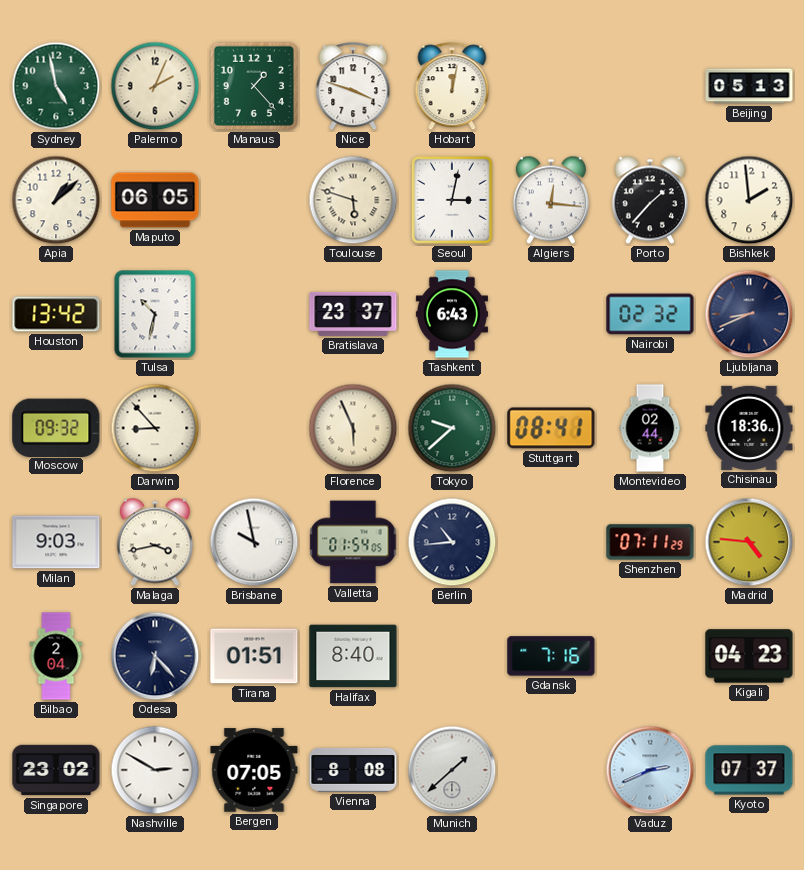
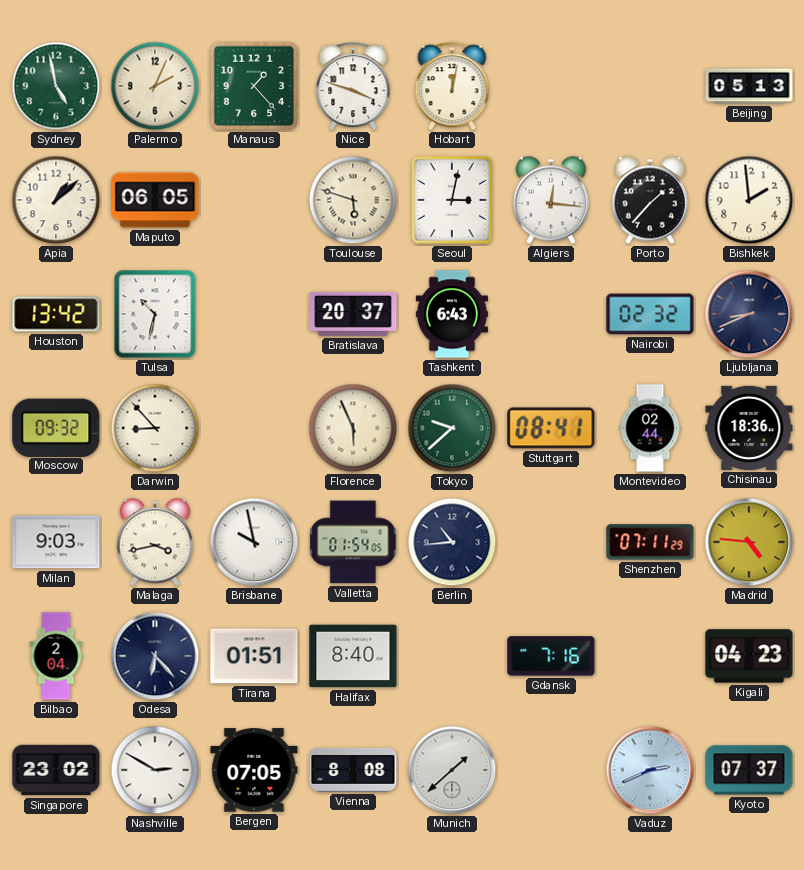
Bratislava: 23:37 -> 20:37 (353, 314)
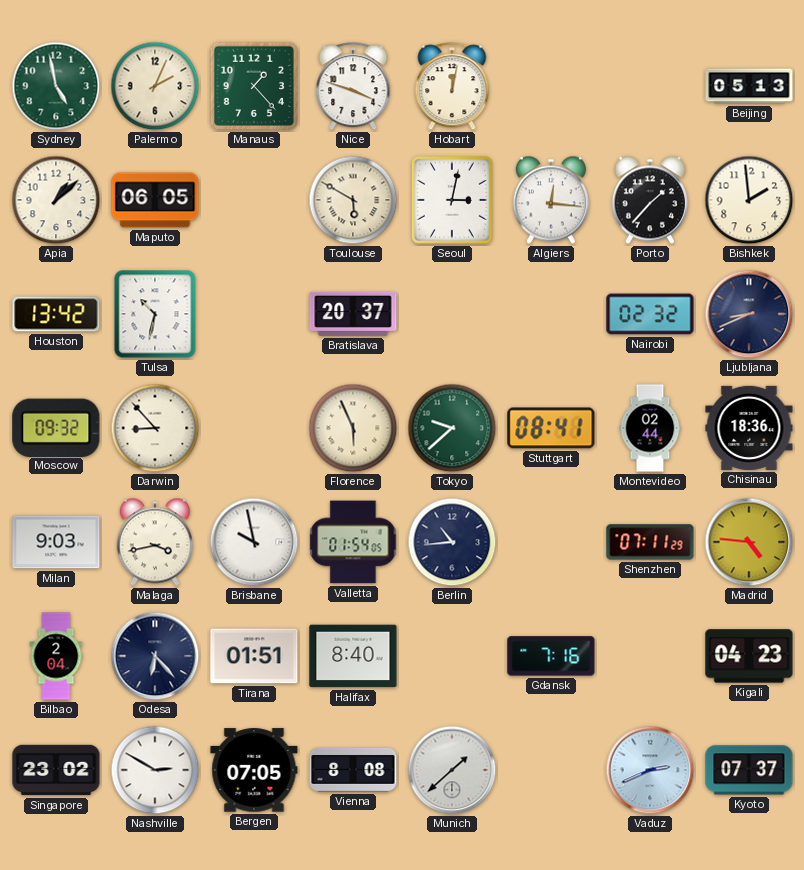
Toulouse: 5:48 -> 5:50 (353, 200)
Tashkent: 6:43 -> none (452, 314)
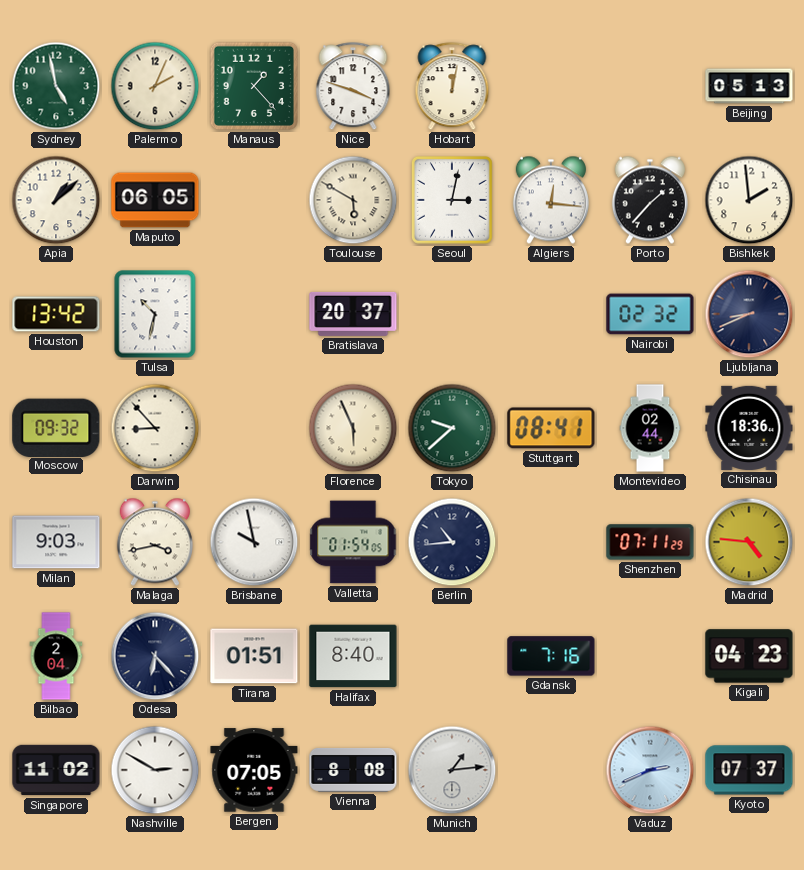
Singapore: 23:02 -> 11:02 (56, 770)
Munich: 1:38 -> 1:14 (452, 770)
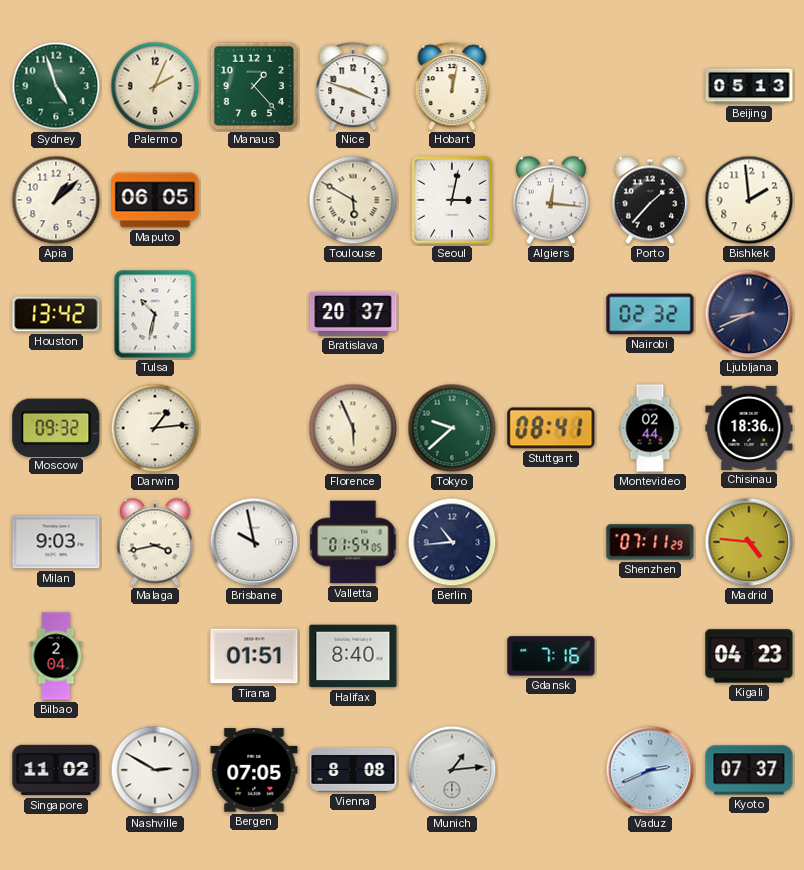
Sydney: 4:58 -> 4:57 (56, 86)
Darwin: 8:53 -> 1:14 (155, 428)
Odesa: 6:23 -> none (155, 656)
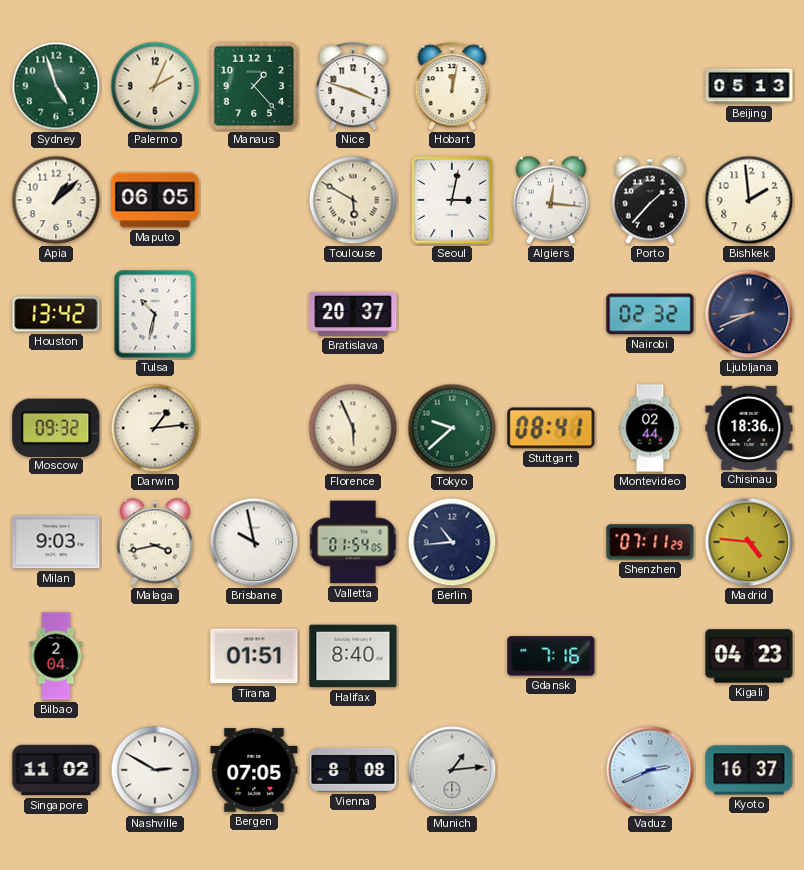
Kyoto: 07:37 -> 16:37 (749, 770)
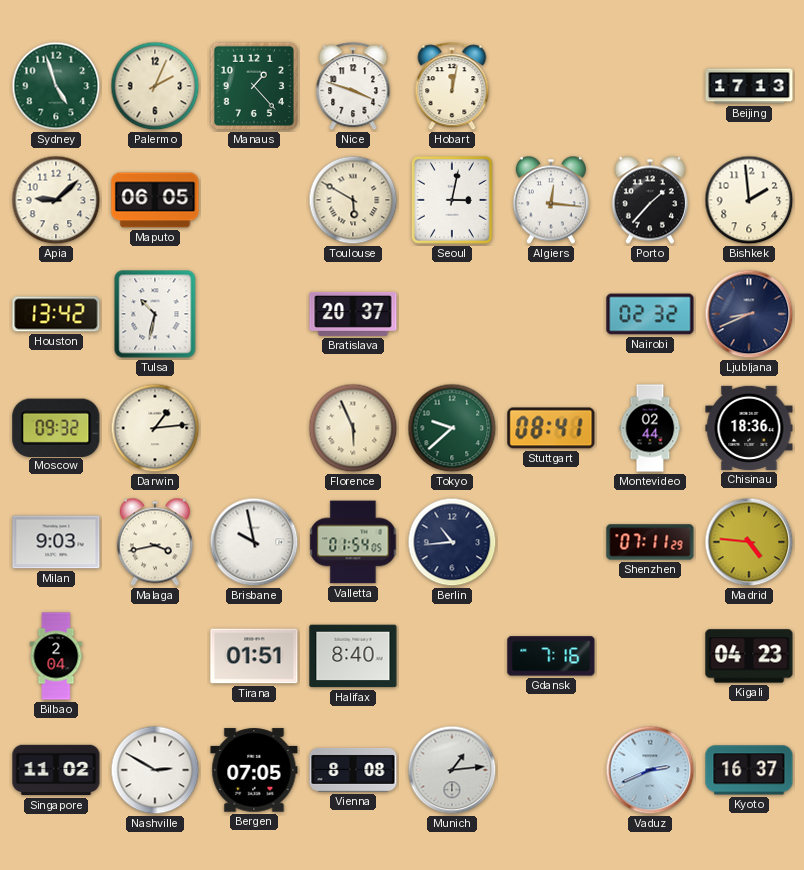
Beijing: 05:13 -> 17:13 (749, 86)
Apia: 1:08 -> 9:08 (56, 200)
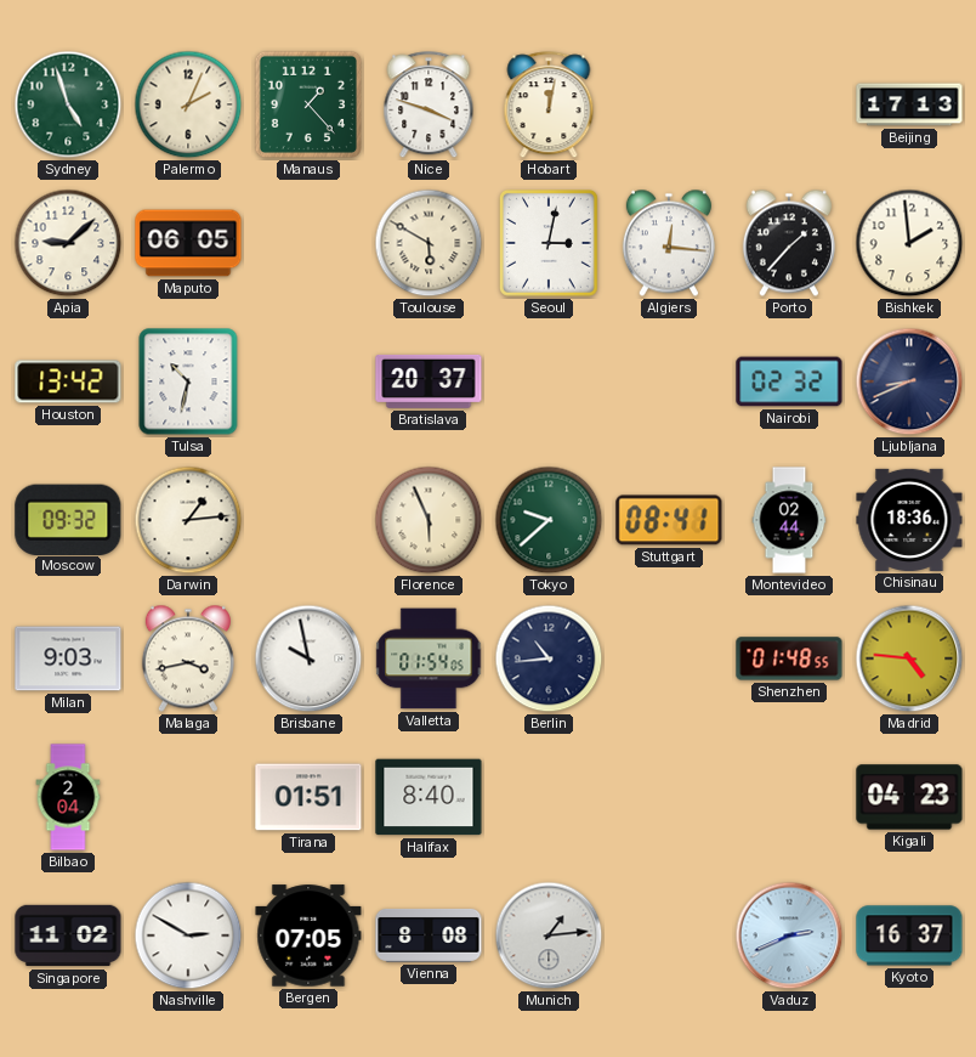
Shenzhen: 07:11 -> 01:48 (789, 658)
Gdansk: 7:16 -> none (551, 656)
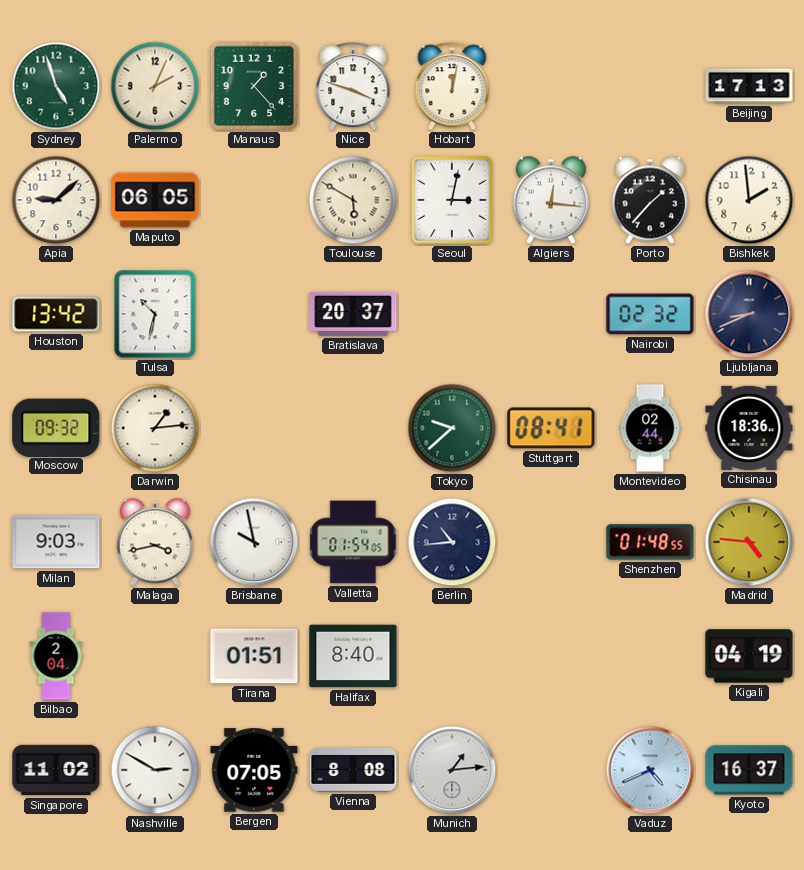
Florence: 5:56 -> none (429, 520)
Kigali: 04:23 -> 04:19 (749, 656)
Vaduz: 2:41 -> 4:41 (650, 770)
